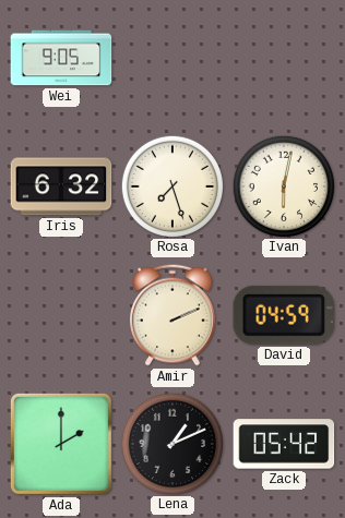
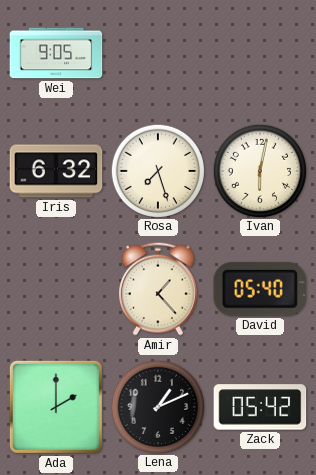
Amir: 2:11 -> 1:23 (158, 289)
David: 04:59 -> 05:40 (259, 289)
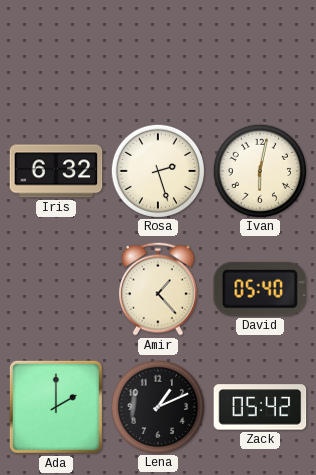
Wei: 9:05 -> none (56, 53)
Rosa: 7:27 -> 2:27 (157, 170)
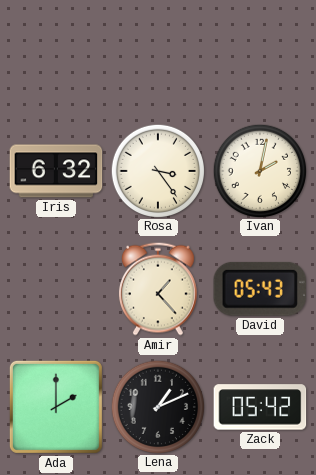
Rosa: 2:27 -> 3:24 (157, 170)
Ivan: 6:02 -> 2:02 (259, 170)
David: 05:40 -> 05:43 (259, 289)
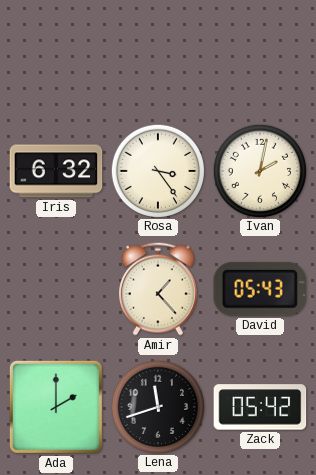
Lena: 1:11 -> 11:42 (157, 406)
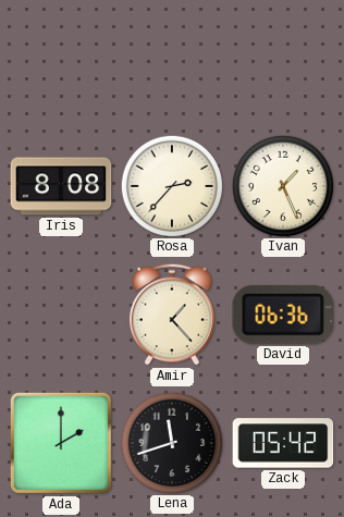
Iris: 6:32 -> 8:08 (61, 186)
Rosa: 3:24 -> 2:37 (171, 185)
Ivan: 2:02 -> 1:26 (282, 185)
David: 05:43 -> 06:36 (282, 315)
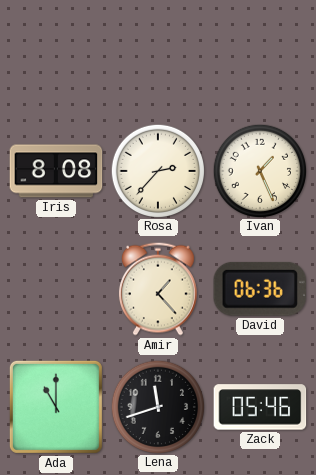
Ada: 2:00 -> 11:00 (56, 407)
Zack: 05:42 -> 05:46 (260, 407)
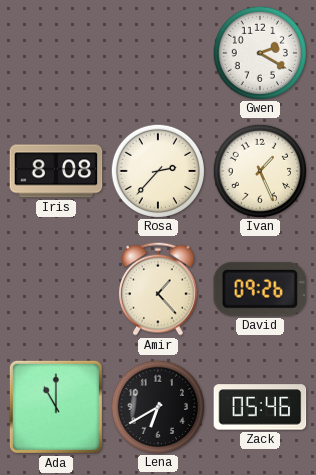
Gwen: none -> 2:20 (259, 52)
David: 06:36 -> 09:26 (259, 289)
Lena: 11:42 -> 6:40 (157, 406)
